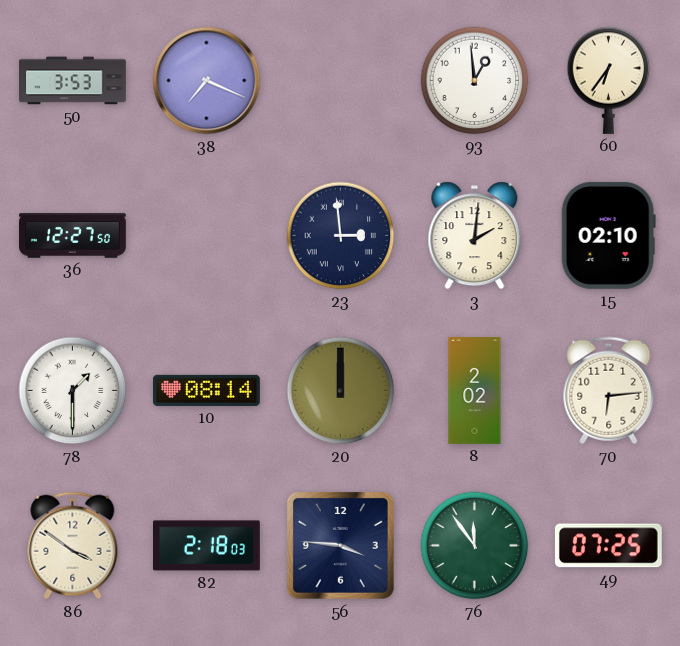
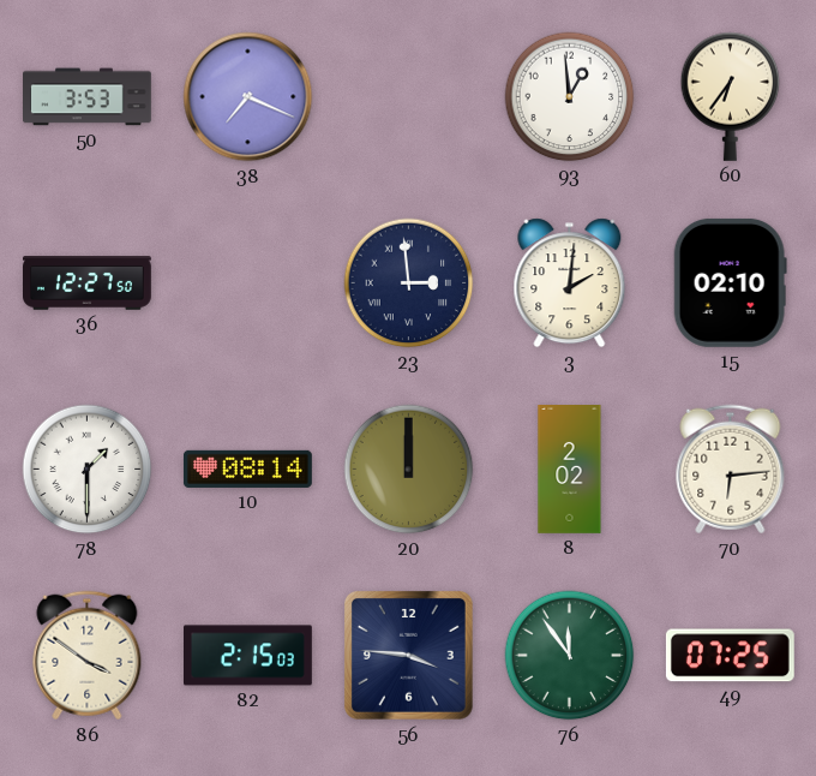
82: 2:18 -> 2:15 (248, 656)
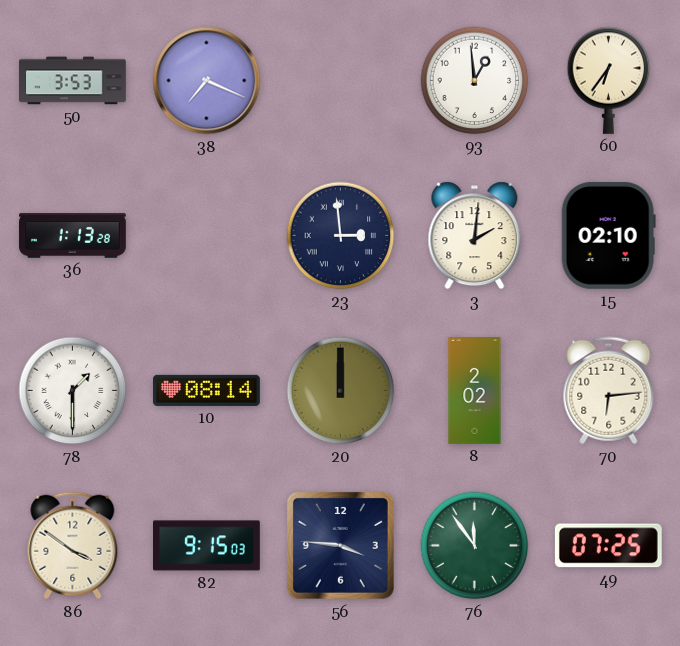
36: 12:27 -> 1:13 (73, 236)
82: 2:15 -> 9:15 (207, 546)
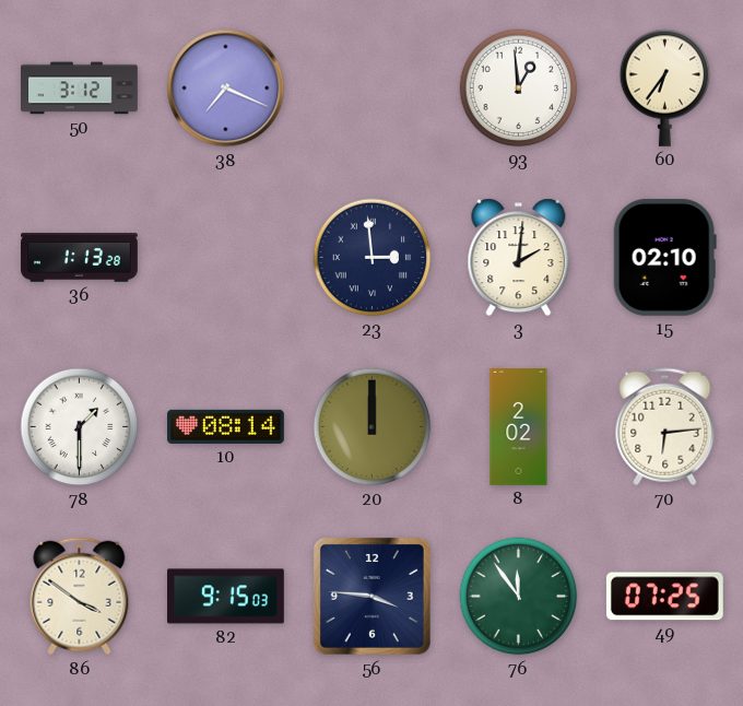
50: 3:53 -> 3:12 (80, 89)
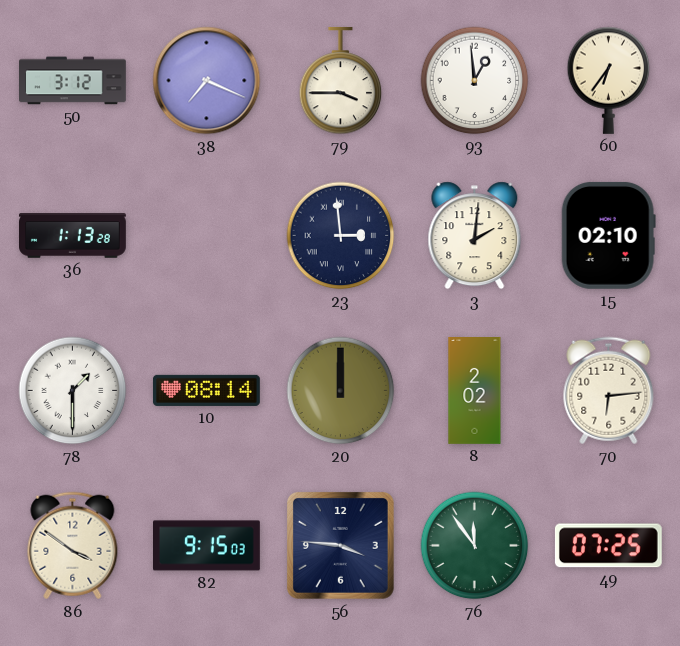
79: none -> 3:45 (341, 81)
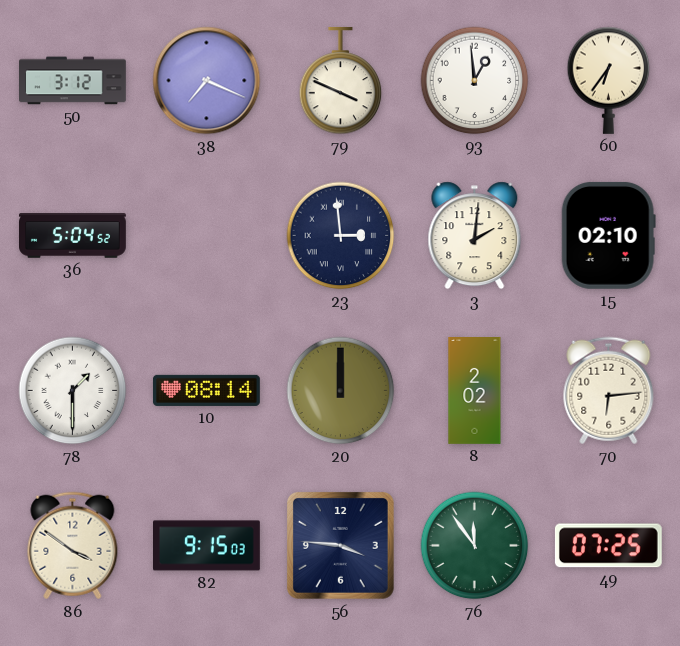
79: 3:45 -> 3:49 (341, 81)
36: 1:13 -> 5:04 (73, 236)
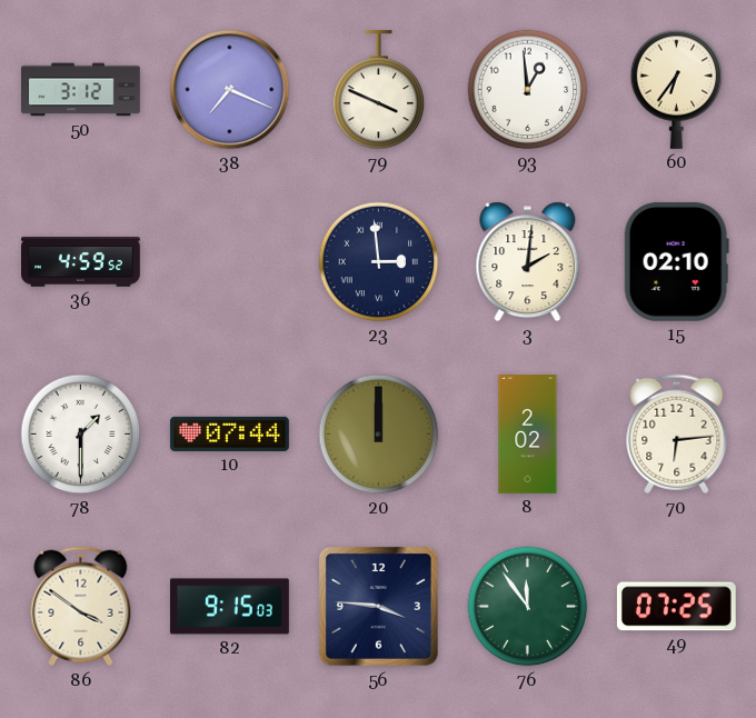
36: 5:04 -> 4:59 (81, 262)
10: 08:14 -> 07:44 (229, 433)
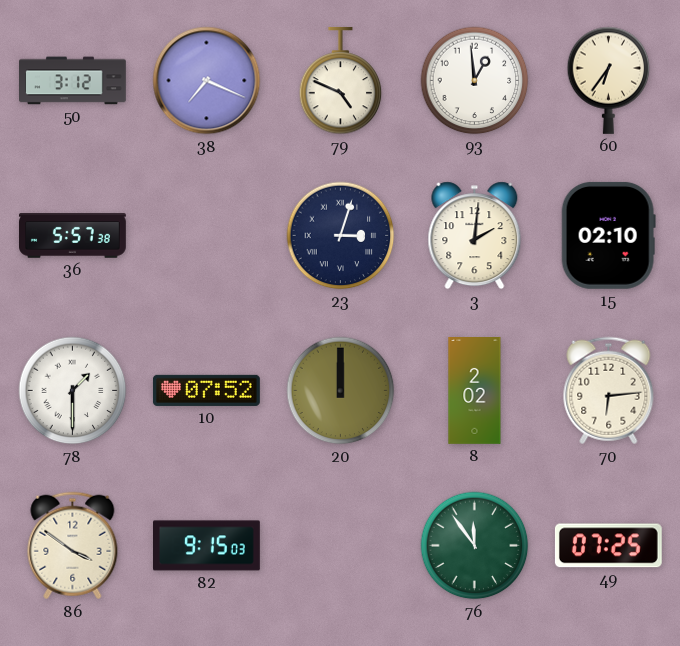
79: 3:49 -> 4:49 (341, 81)
36: 4:59 -> 5:57 (73, 236)
23: 2:59 -> 3:03 (341, 236)
10: 07:44 -> 07:52 (206, 390)
56: 3:46 -> none (378, 606)
